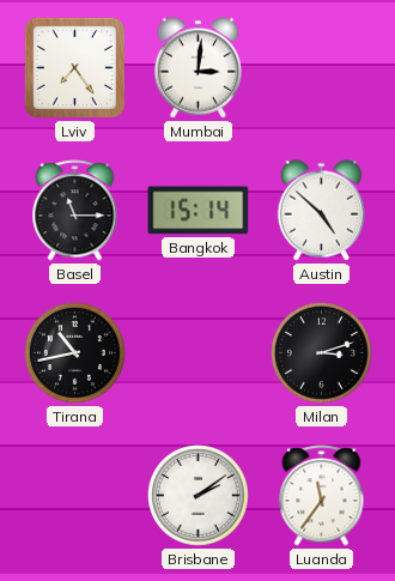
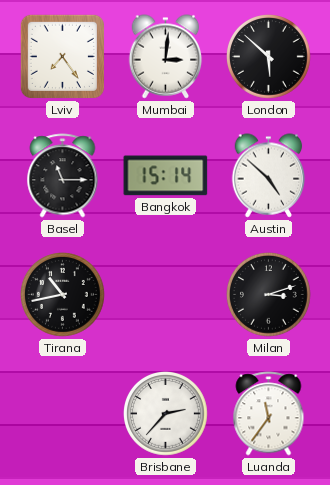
London: none -> 5:52 (269, 57)
Brisbane: 2:09 -> 2:37 (166, 414)
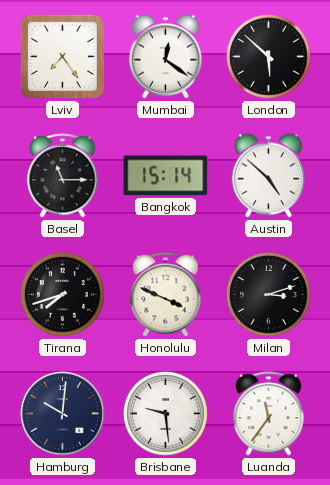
Mumbai: 3:01 -> 12:21 (166, 57)
Tirana: 10:43 -> 7:42 (63, 295)
Honolulu: none -> 3:49 (166, 295)
Hamburg: none -> 10:01 (63, 414)
Brisbane: 2:37 -> 9:29 (166, 414)
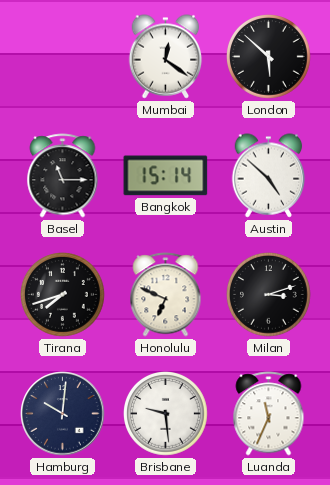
Lviv: 7:24 -> none (62, 56)
Honolulu: 3:49 -> 6:49 (166, 295)
Luanda: 11:36 -> 11:34 (269, 414)
